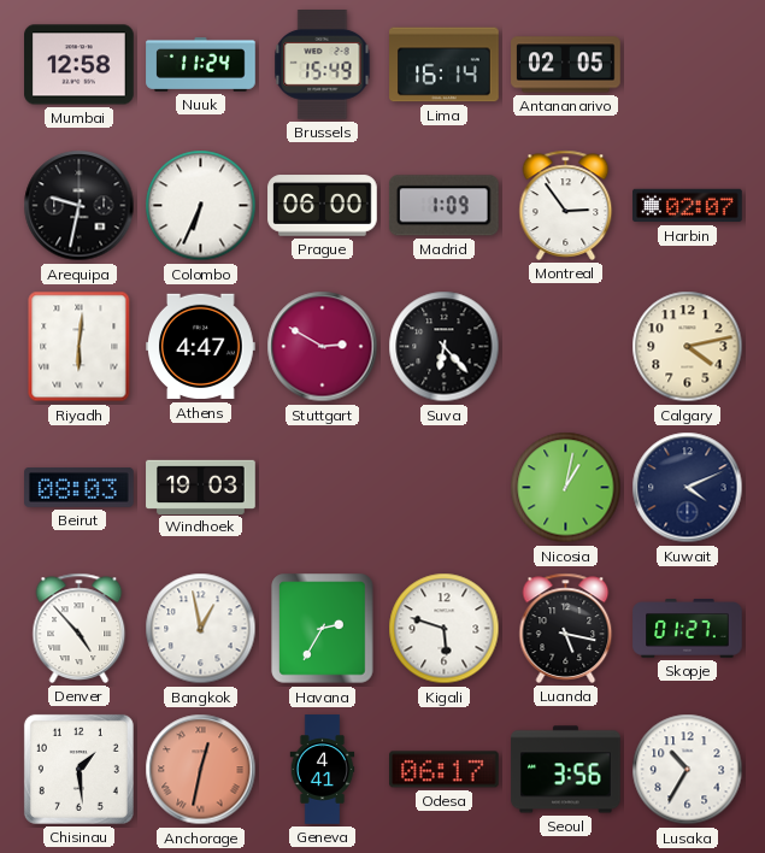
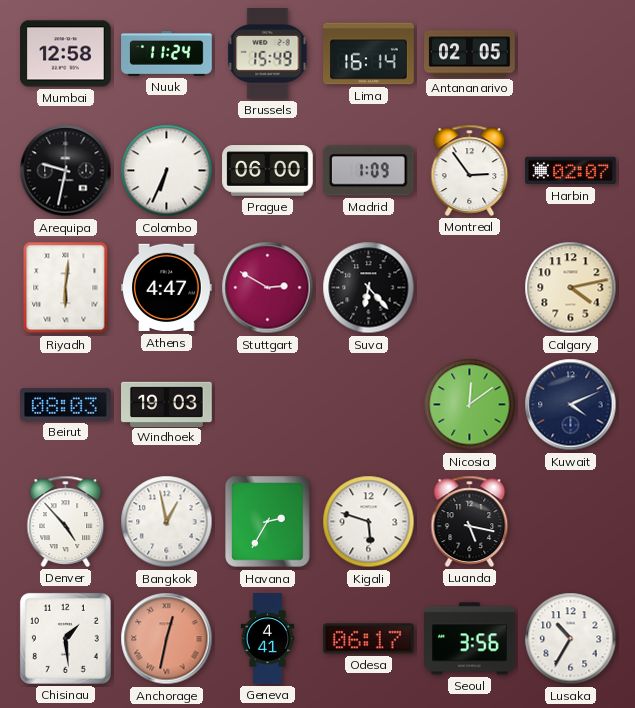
Nicosia: 1:02 -> 12:09 (470, 405)
Skopje: 01:27 -> none (688, 629)
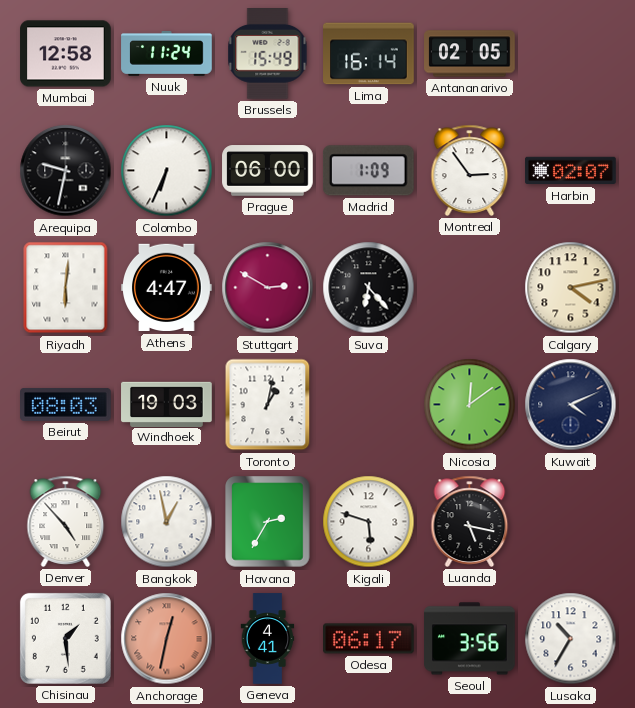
Toronto: none -> 1:02 (268, 405)
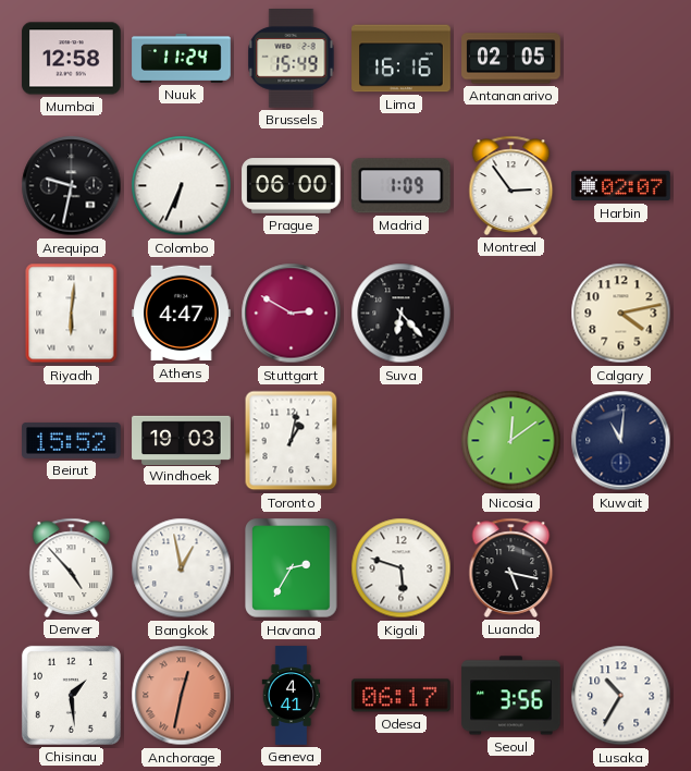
Lima: 16:14 -> 16:16 (402, 59)
Beirut: 08:03 -> 15:52 (72, 441)
Kuwait: 4:11 -> 11:01 (621, 441)
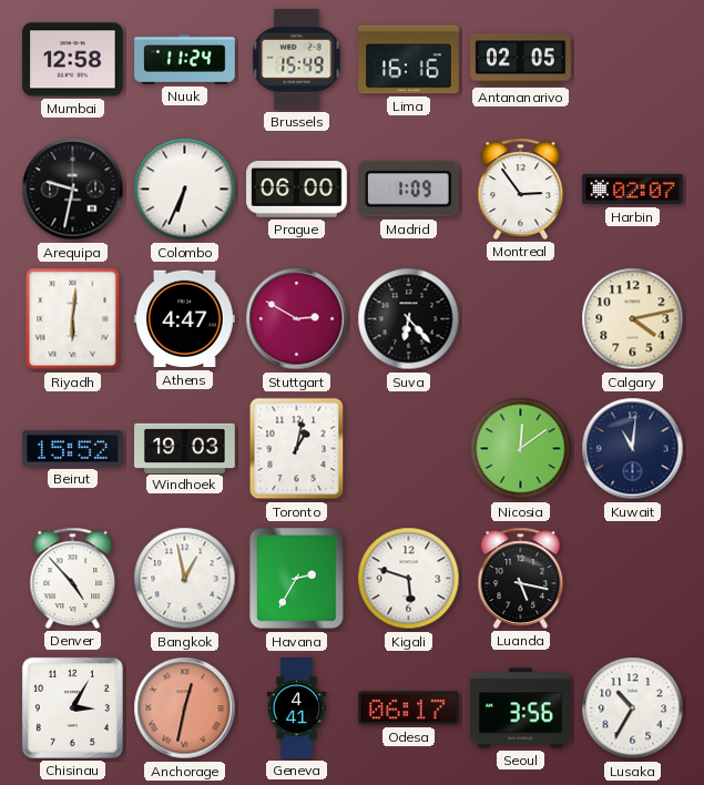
Chisinau: 1:29 -> 3:05 (72, 707)
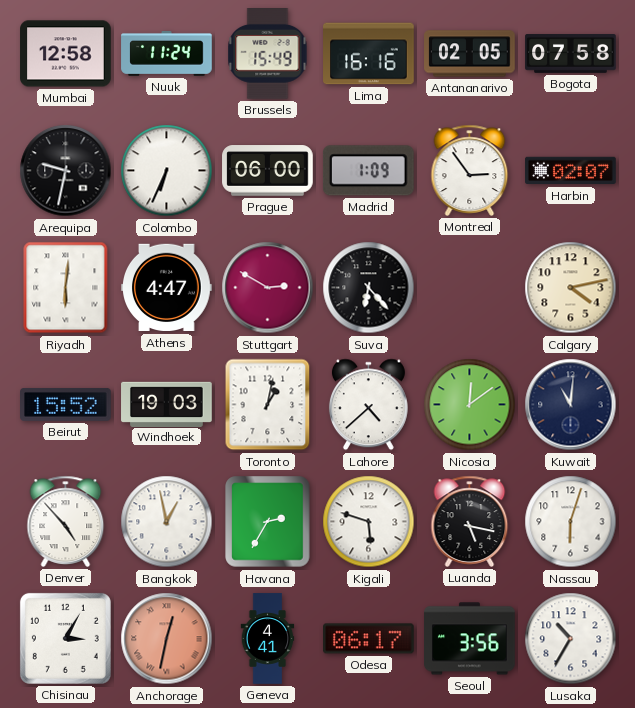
Bogota: none -> 07:58 (571, 54)
Lahore: none -> 4:38 (368, 405)
Nassau: none -> 6:03 (571, 522)
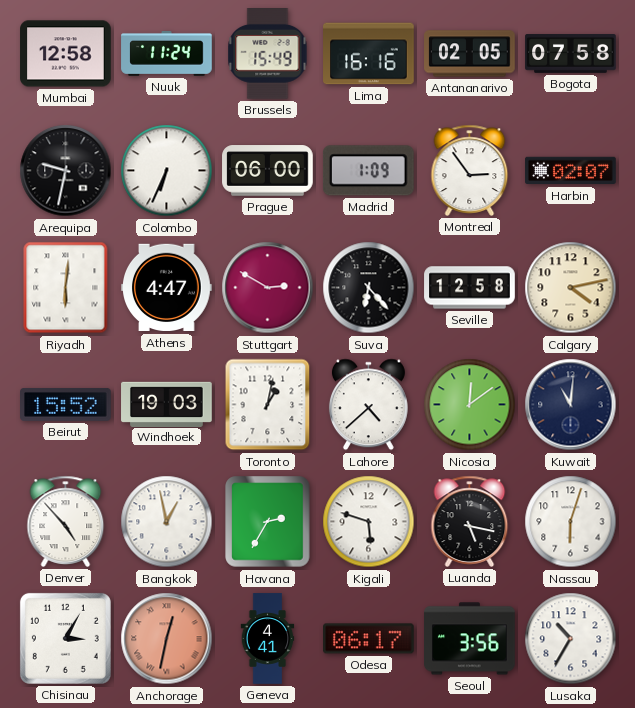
Seville: none -> 12:58 (470, 288)
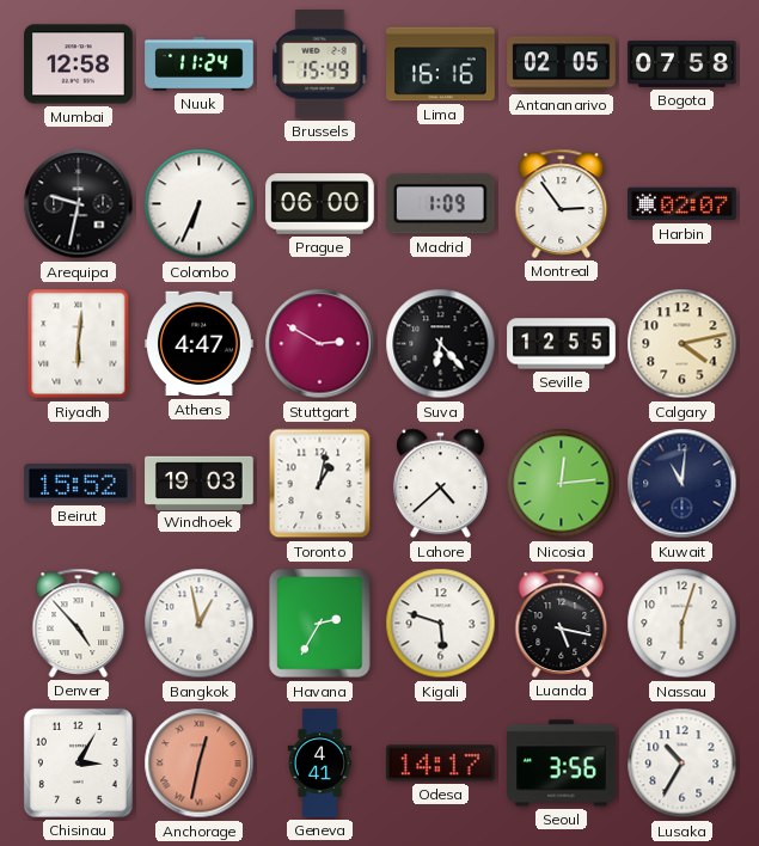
Seville: 12:58 -> 12:55 (562, 344)
Nicosia: 12:09 -> 12:14 (562, 484)
Odesa: 06:17 -> 14:17 (441, 764)
